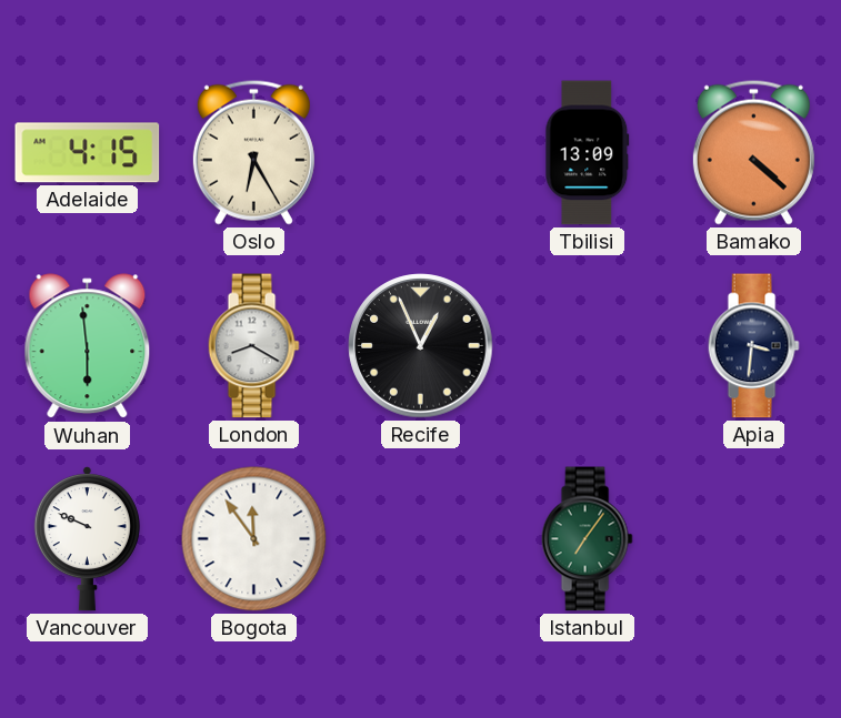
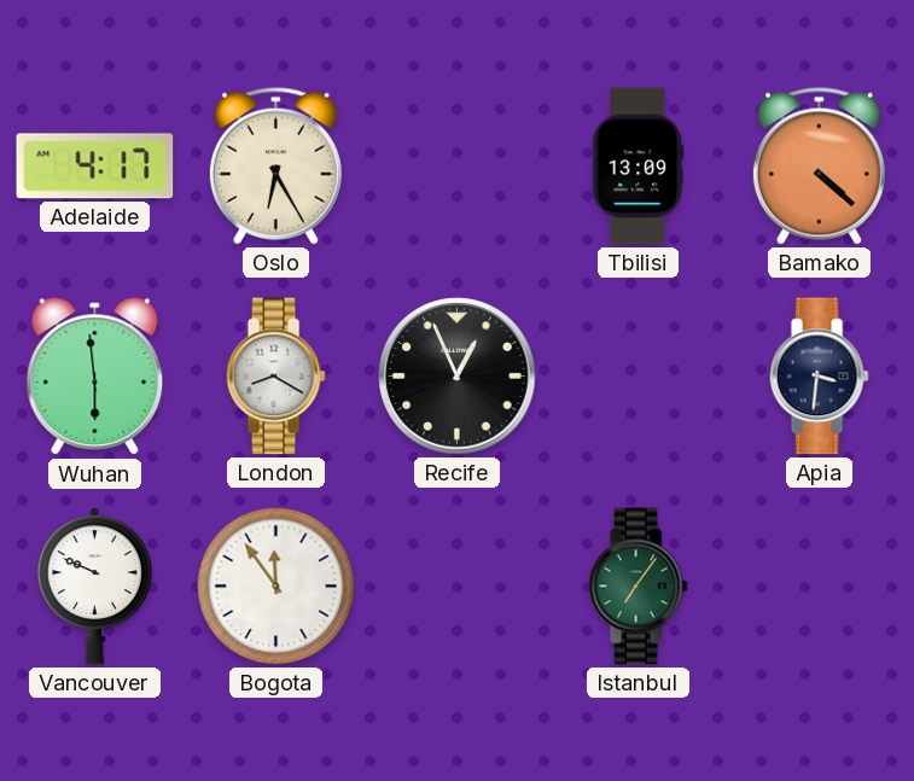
Adelaide: 4:15 -> 4:17 (95, 167)
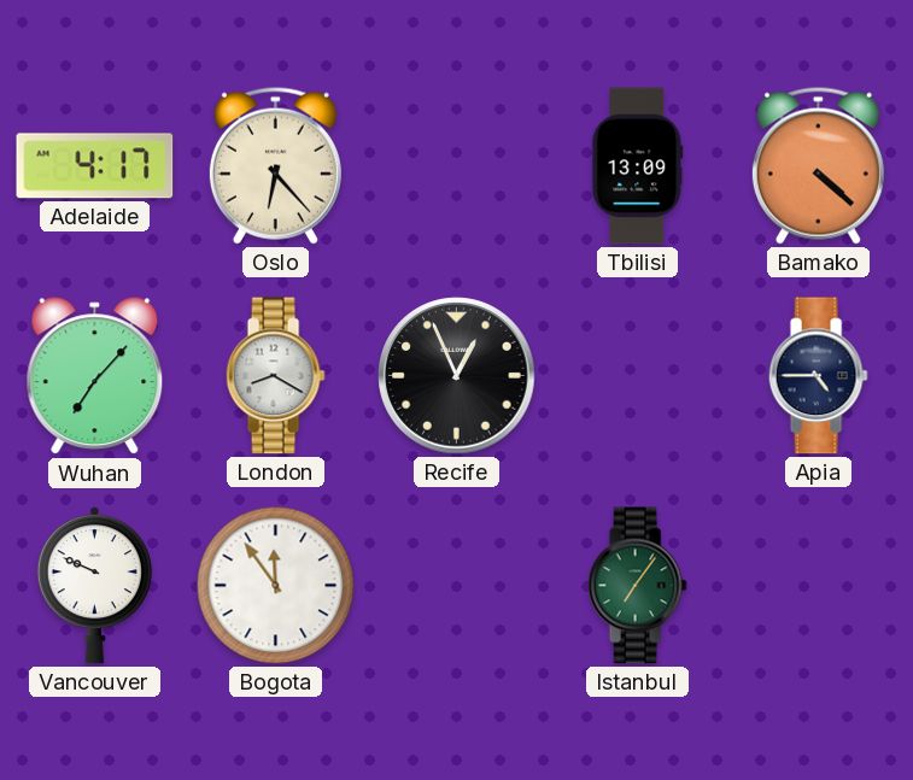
Oslo: 6:25 -> 6:23 (275, 165)
Wuhan: 5:59 -> 7:07 (95, 376)
Apia: 3:31 -> 4:45 (818, 376)
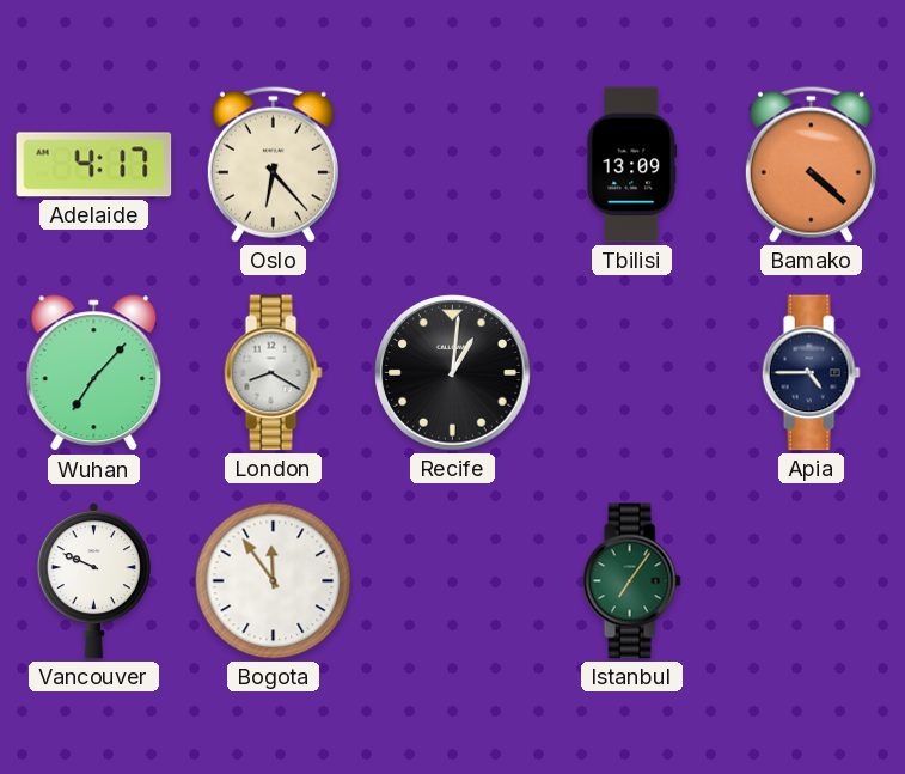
Recife: 12:56 -> 1:01 (453, 373)
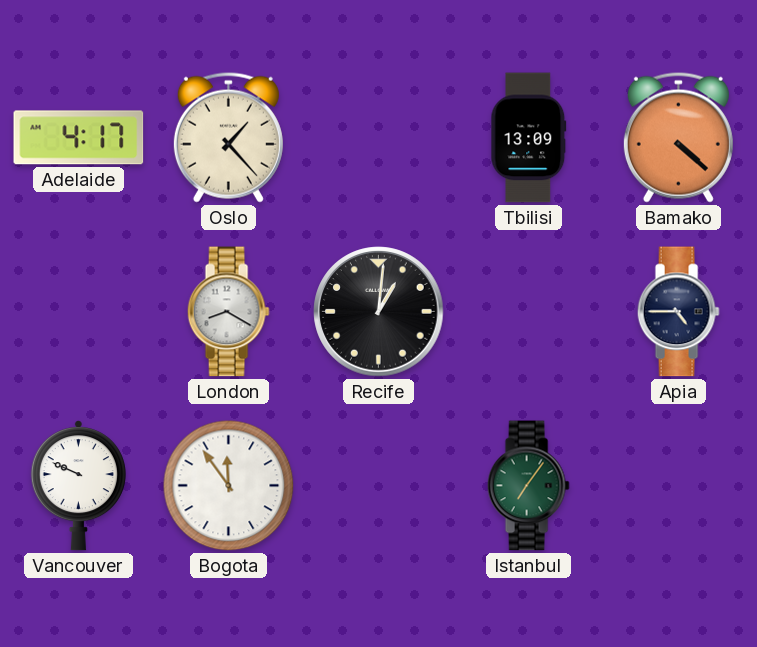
Oslo: 6:23 -> 1:23 (228, 137)
Wuhan: 7:07 -> none (94, 373)
